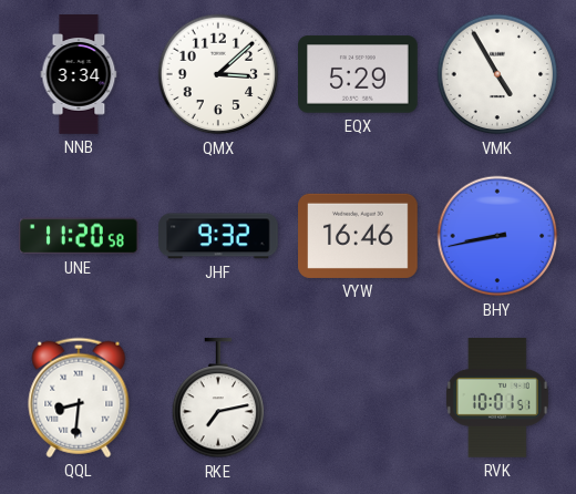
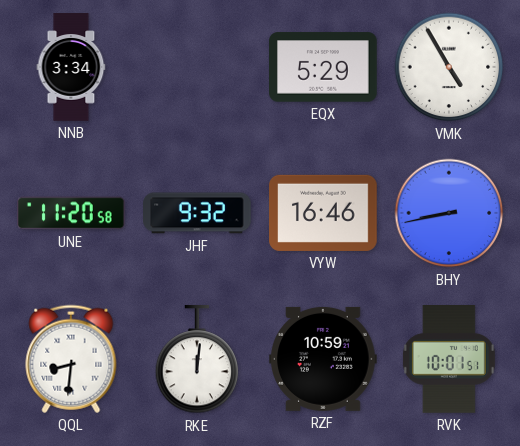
QMX: 3:08 -> none (218, 74)
RKE: 7:13 -> 12:01 (197, 360)
RZF: none -> 10:59 (323, 359)
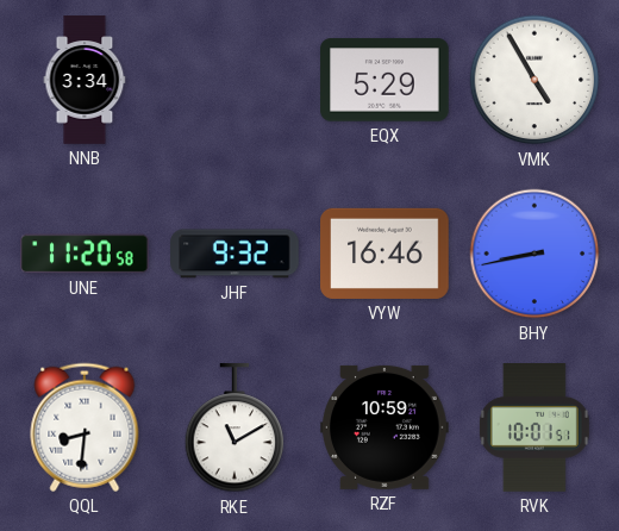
RKE: 12:01 -> 11:10 (235, 429)
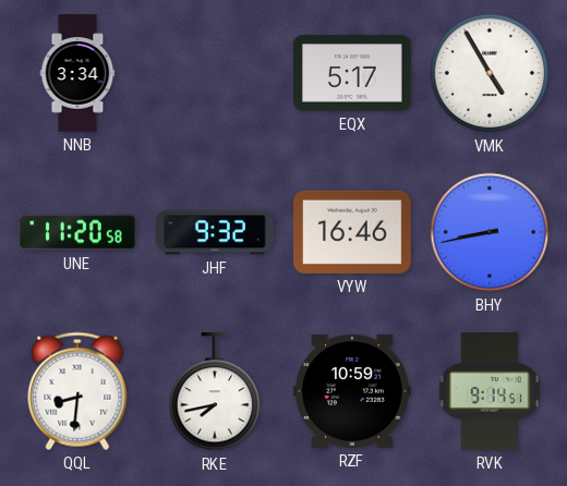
EQX: 5:29 -> 5:17 (352, 73)
RKE: 11:10 -> 7:43 (215, 392)
RVK: 10:01 -> 9:14 (490, 391)
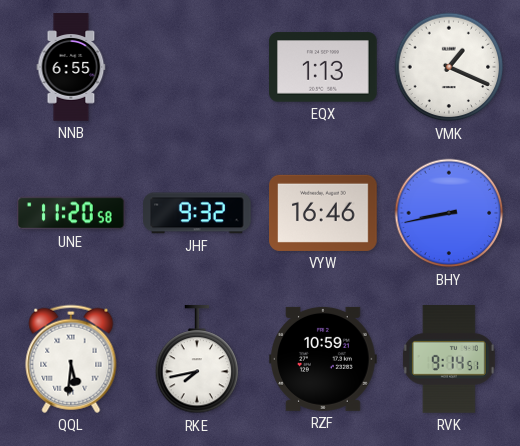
NNB: 3:34 -> 6:55 (71, 67)
EQX: 5:17 -> 1:13 (323, 67)
VMK: 4:55 -> 1:19 (449, 67)
QQL: 8:31 -> 5:31 (71, 359)
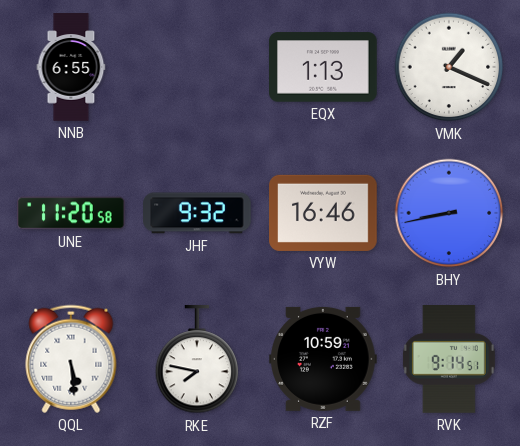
QQL: 5:31 -> 5:29 (71, 359)
RKE: 7:43 -> 7:47 (197, 360)
